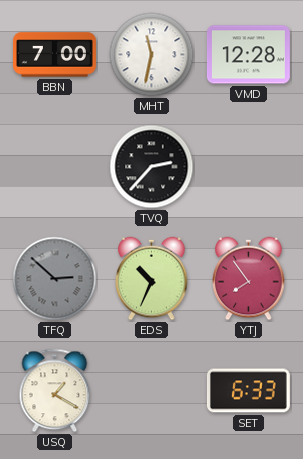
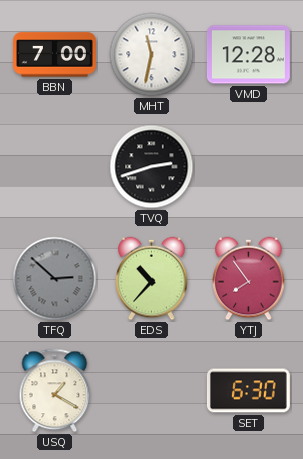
TVQ: 2:37 -> 2:42 (152, 167)
EDS: 10:34 -> 10:37 (152, 279)
SET: 6:33 -> 6:30 (248, 391)
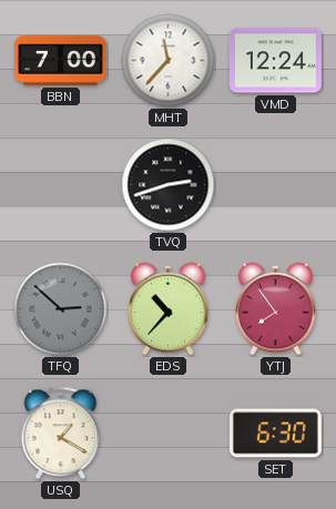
MHT: 11:32 -> 11:37 (169, 61)
VMD: 12:28 -> 12:24 (275, 61)
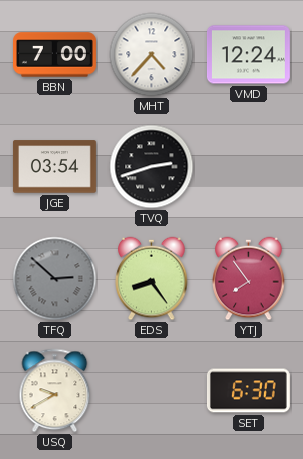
MHT: 11:37 -> 4:37 (152, 55)
JGE: none -> 03:54 (54, 167)
EDS: 10:37 -> 8:24 (152, 279)
USQ: 1:20 -> 9:40 (55, 391)
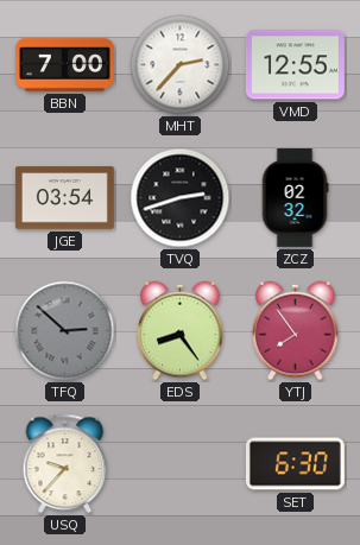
MHT: 4:37 -> 2:37 (181, 65)
VMD: 12:24 -> 12:55 (295, 65)
ZCZ: none -> 02:32 (295, 197)
USQ: 9:40 -> 9:37 (65, 464)
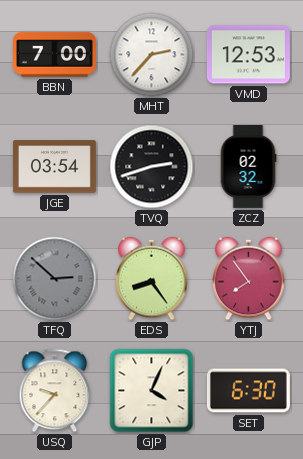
VMD: 12:55 -> 12:53 (248, 55)
GJP: none -> 4:04 (152, 391)
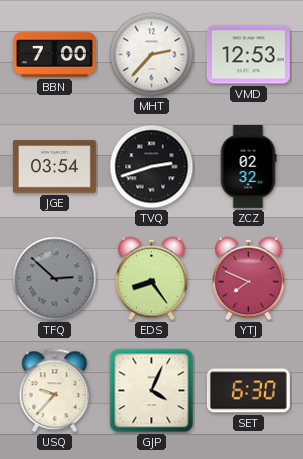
YTJ: 7:54 -> 7:49 (249, 279)
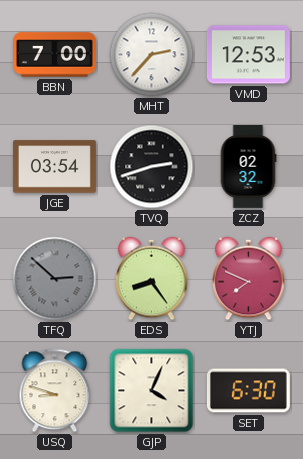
USQ: 9:37 -> 8:48 (55, 391)
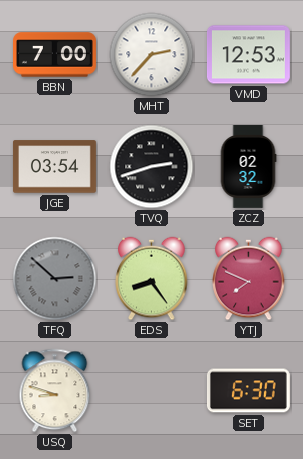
GJP: 4:04 -> none (152, 391)
